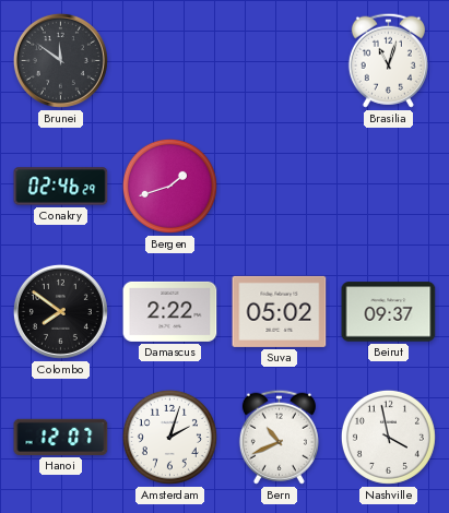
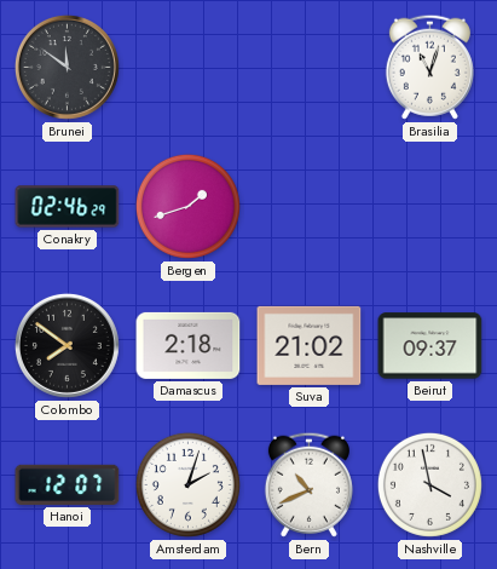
Damascus: 2:22 -> 2:18 (189, 345)
Suva: 05:02 -> 21:02 (310, 345)
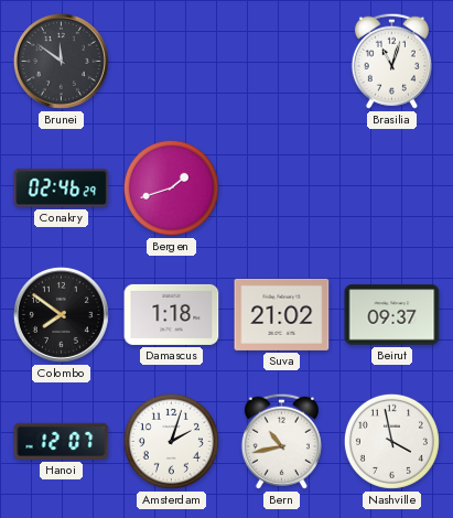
Damascus: 2:18 -> 1:18 (172, 314)
Bern: 10:41 -> 10:43 (281, 441)
